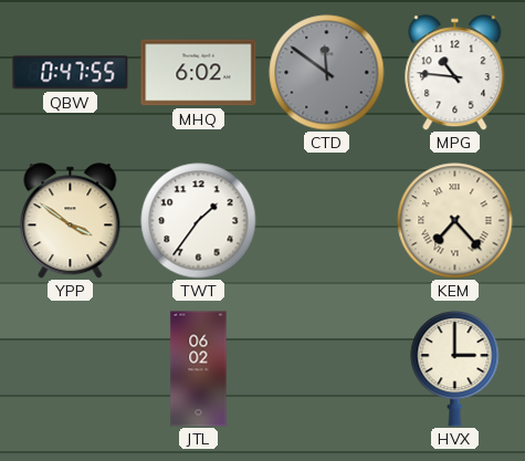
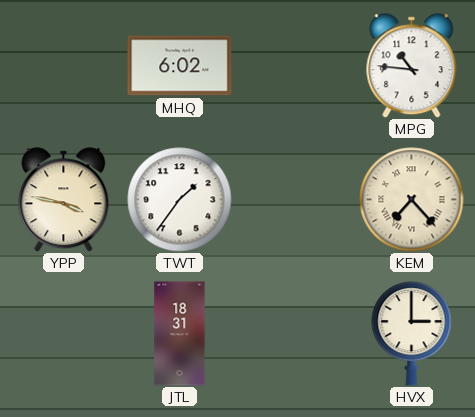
QBW: 0:47 -> none (71, 73)
CTD: 11:51 -> none (327, 73)
YPP: 3:51 -> 3:47 (64, 200)
JTL: 06:02 -> 18:31 (180, 334)
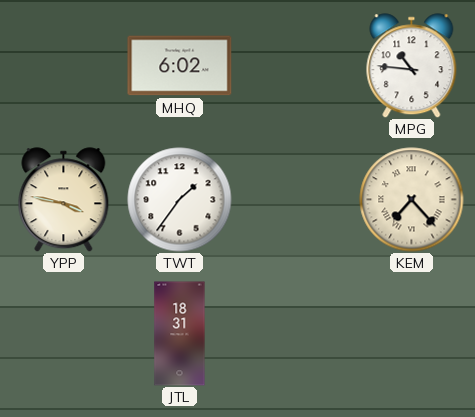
HVX: 3:00 -> none (412, 334)
